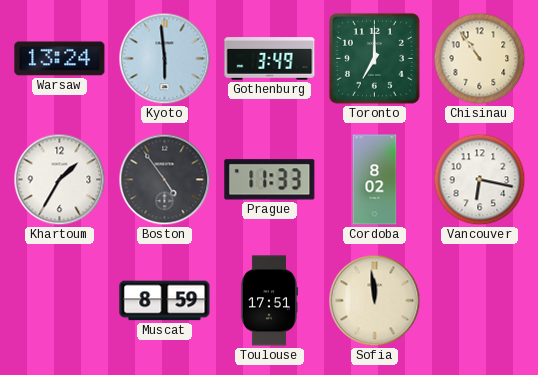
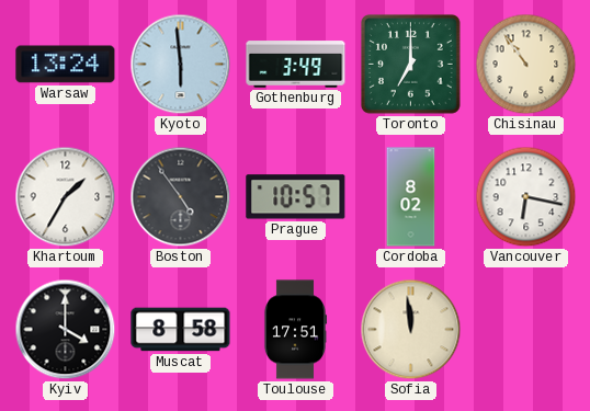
Prague: 11:33 -> 10:57 (296, 197)
Kyiv: none -> 4:00 (66, 330)
Muscat: 8:59 -> 8:58 (181, 330)
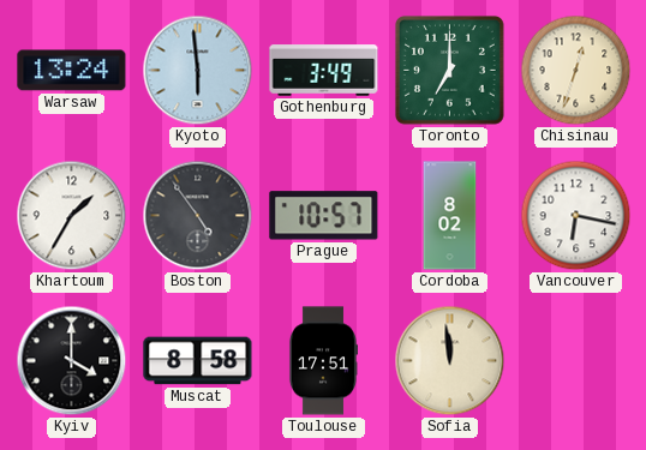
Chisinau: 10:54 -> 12:33 (576, 71)
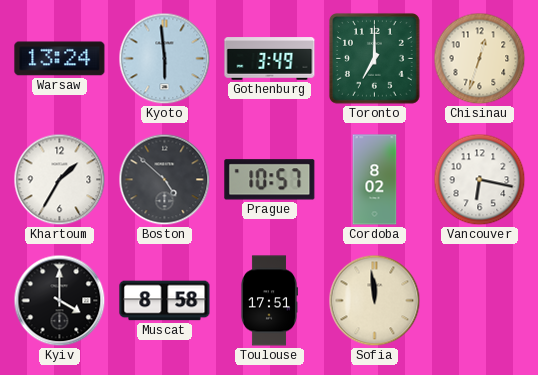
Boston: 4:54 -> 4:52 (165, 180)
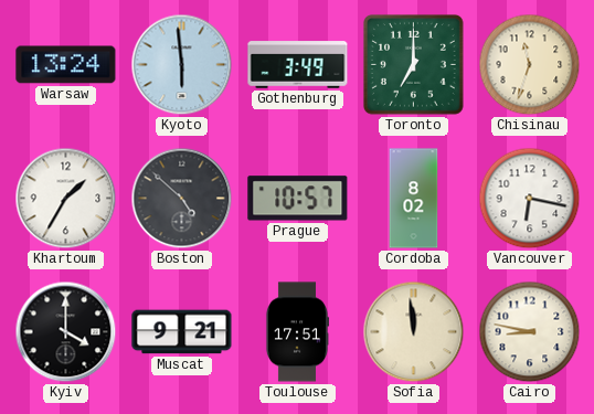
Chisinau: 12:33 -> 11:33 (530, 65)
Muscat: 8:58 -> 9:21 (182, 332)
Cairo: none -> 8:47 (530, 332)
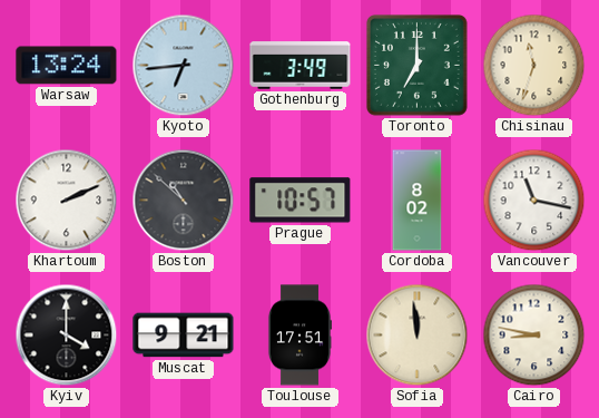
Kyoto: 5:59 -> 6:44 (184, 66)
Khartoum: 1:35 -> 2:11 (67, 201)
Boston: 4:52 -> 10:52 (184, 201)
Vancouver: 6:17 -> 11:17 (534, 201)
